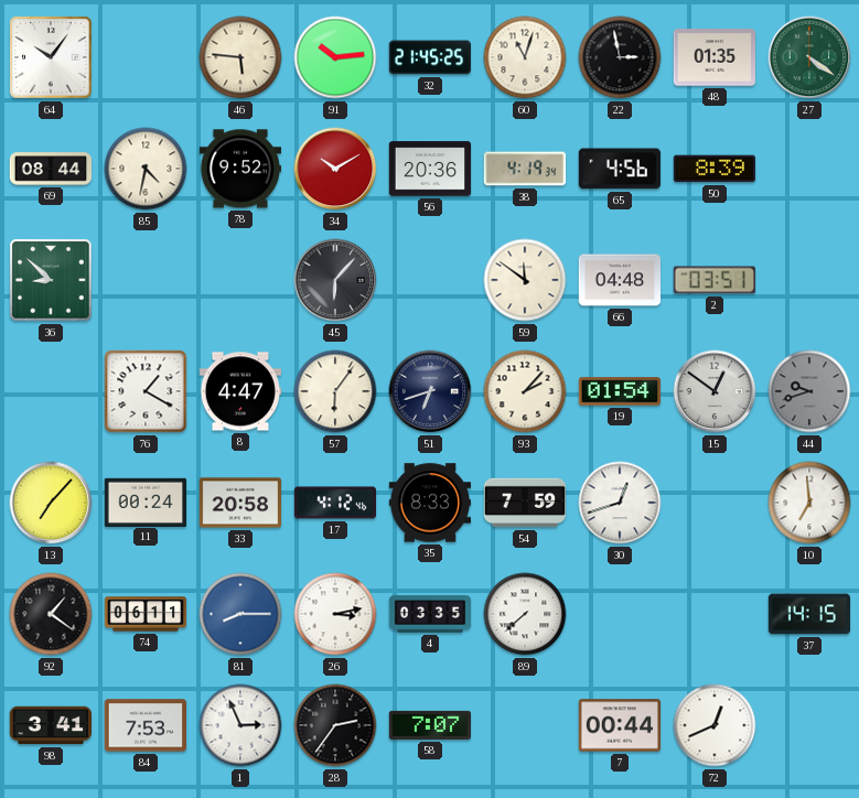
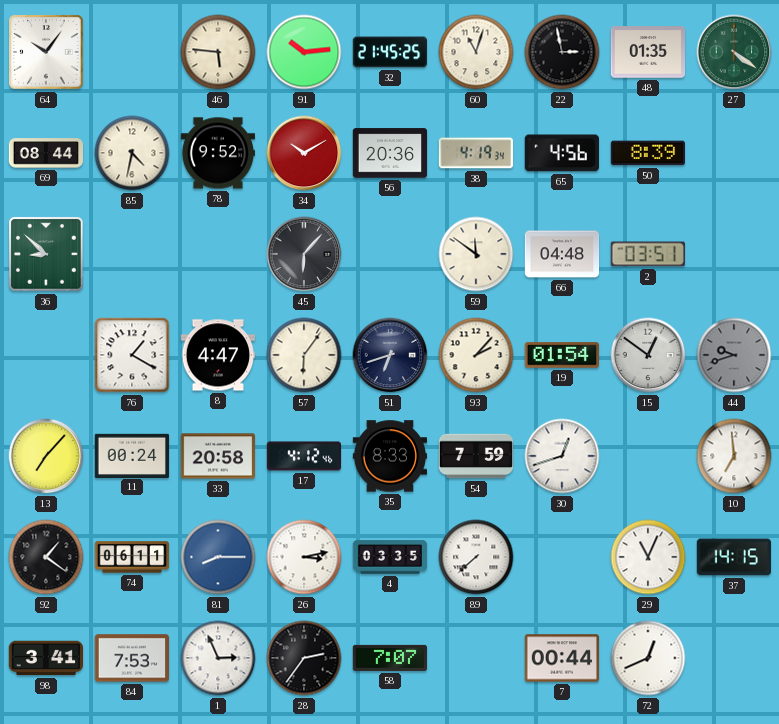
29: none -> 11:04 (648, 557)
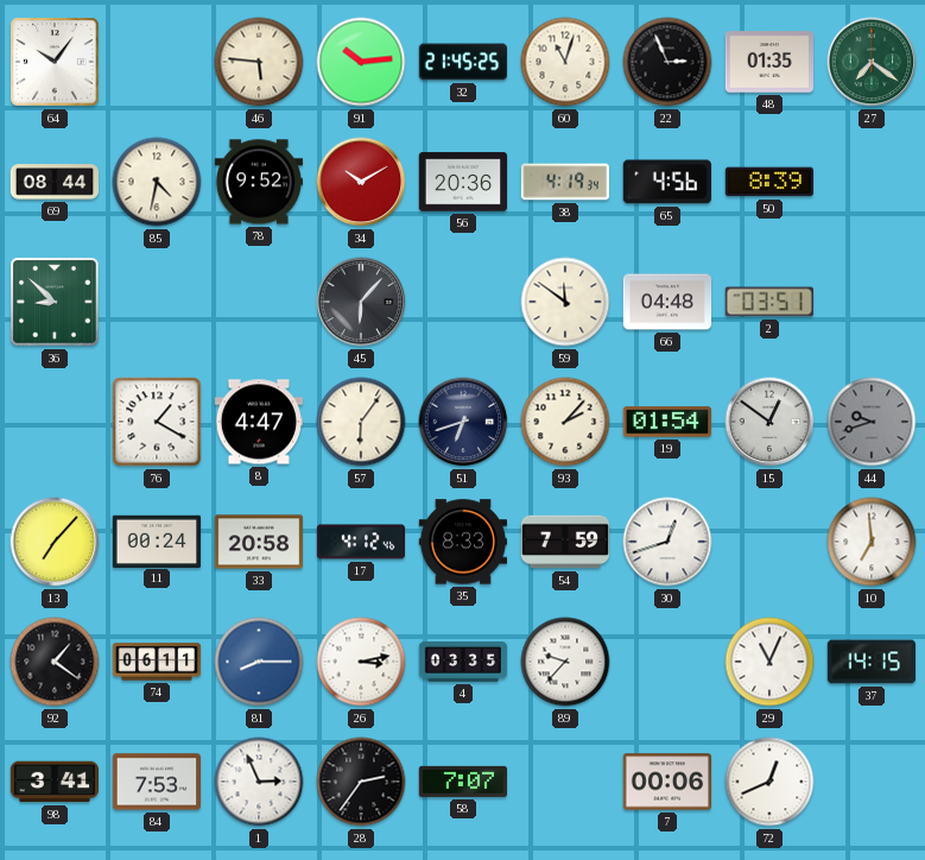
22: 2:58 -> 2:56 (667, 62)
27: 4:21 -> 7:21 (872, 62)
89: 7:38 -> 9:37 (565, 662)
7: 00:44 -> 00:06 (666, 782)
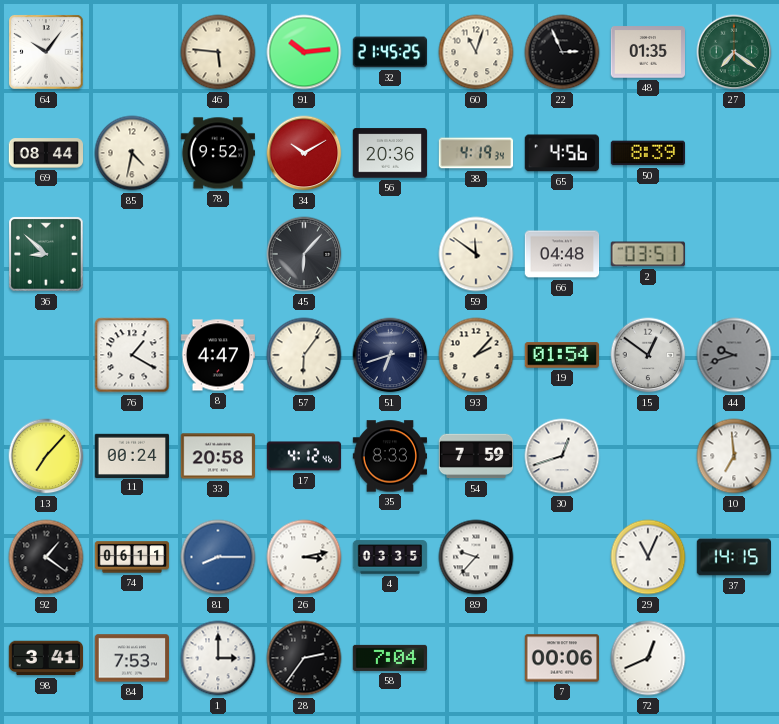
1: 2:56 -> 3:00 (218, 658)
58: 7:07 -> 7:04 (389, 658)
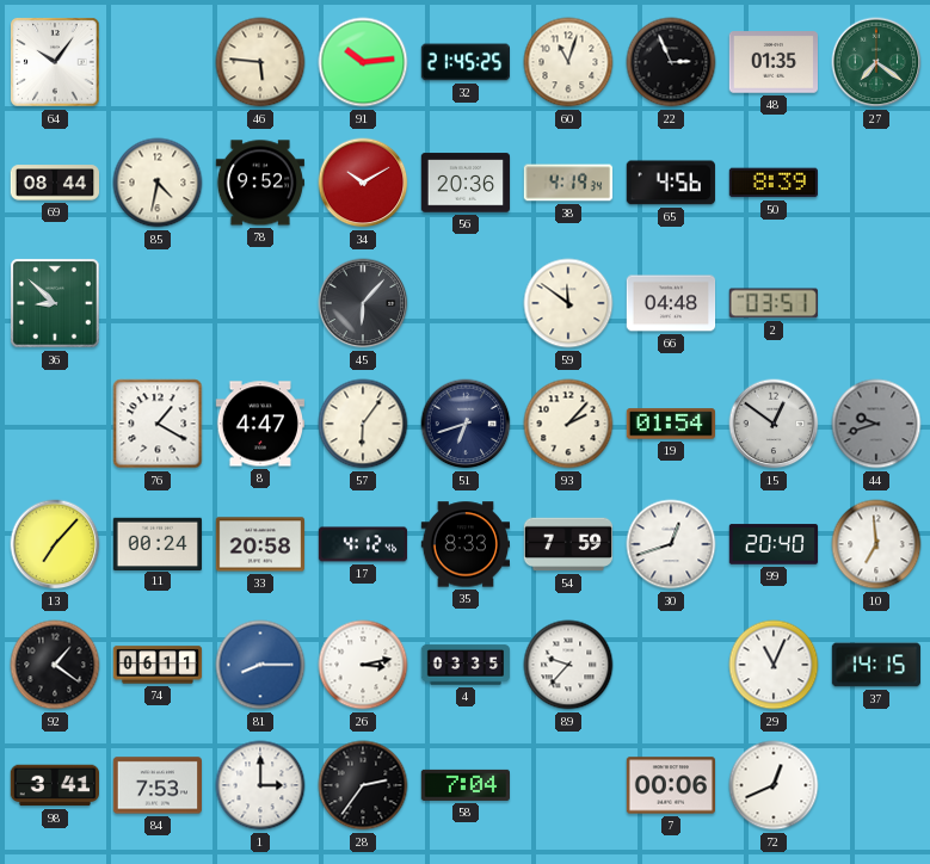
99: none -> 20:40 (774, 544)
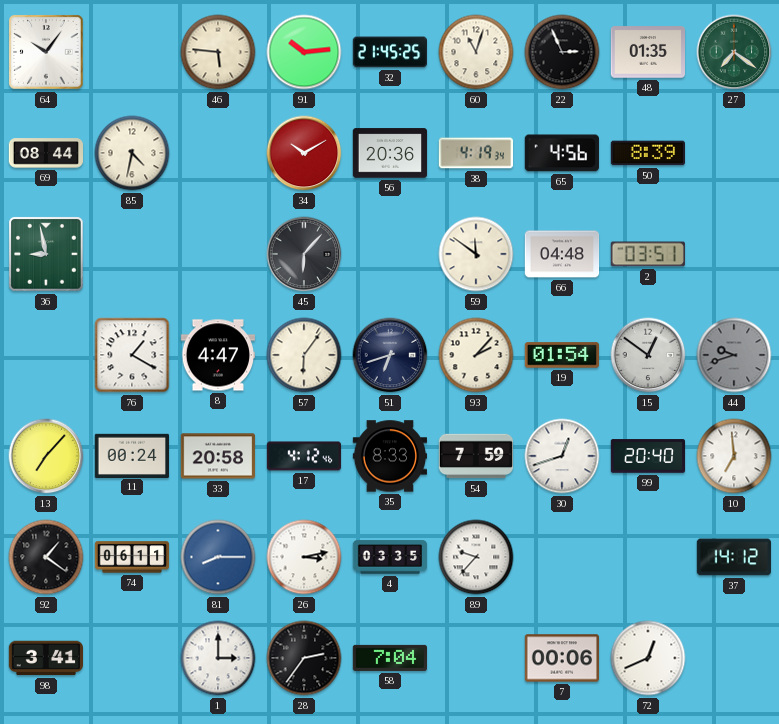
78: 9:52 -> none (259, 183)
36: 8:52 -> 8:58 (46, 254)
29: 11:04 -> none (774, 665)
37: 14:15 -> 14:12 (733, 557)
84: 7:53 -> none (156, 785)
